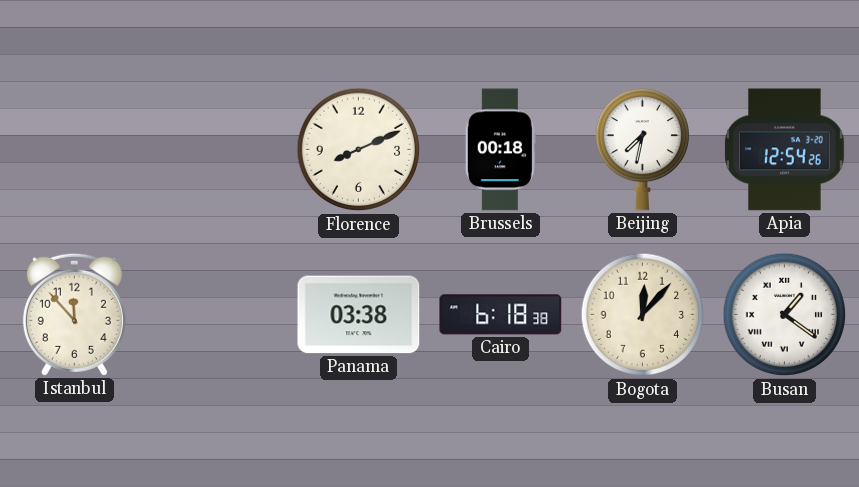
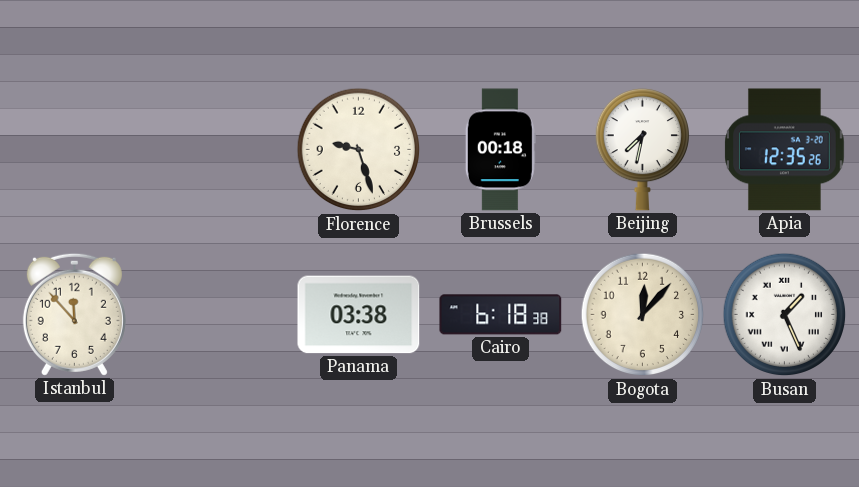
Florence: 8:11 -> 9:27 (359, 150)
Apia: 12:54 -> 12:35 (785, 150)
Busan: 1:21 -> 1:26 (785, 315)
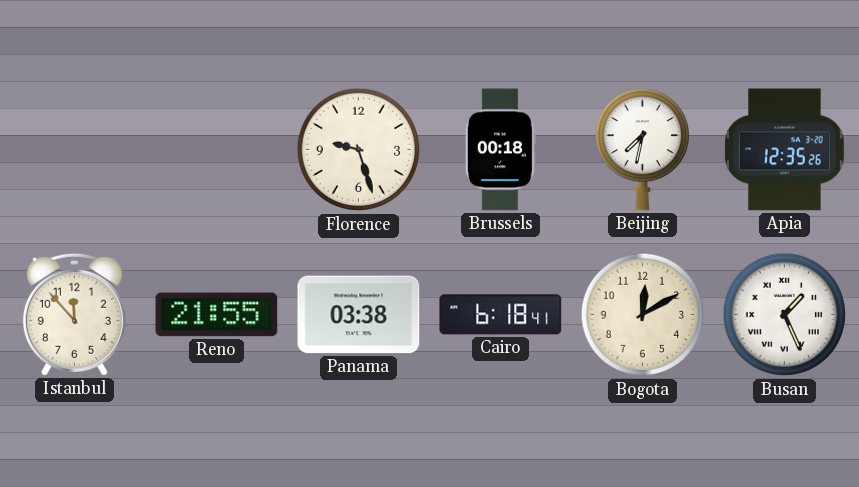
Reno: none -> 21:55 (217, 315)
Cairo: 6:18:38 -> 6:18:41 (501, 315)
Bogota: 12:07 -> 12:10 (643, 315)
